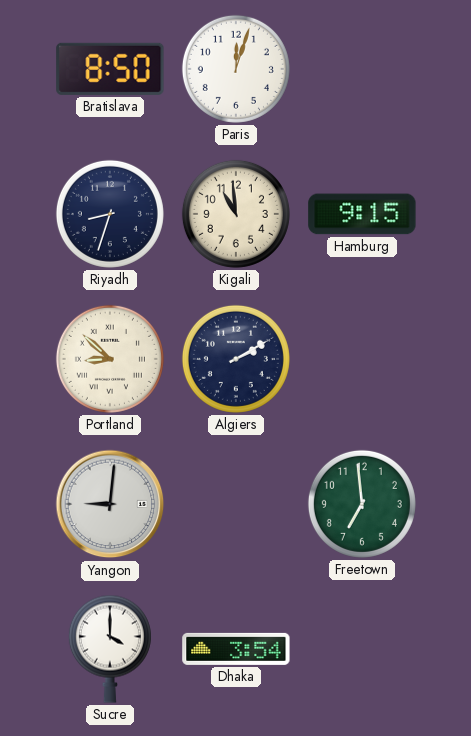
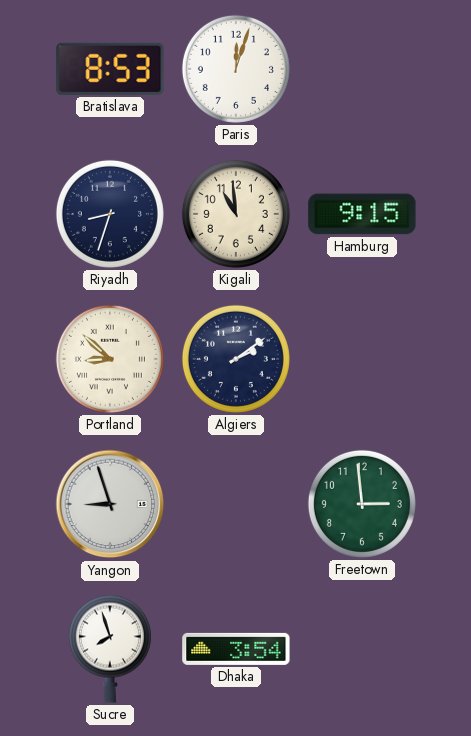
Bratislava: 8:50 -> 8:53 (110, 69)
Algiers: 2:10 -> 2:09 (236, 359)
Yangon: 9:01 -> 8:57 (110, 504)
Freetown: 6:59 -> 2:59 (362, 504)
Sucre: 4:00 -> 7:57 (110, 649)
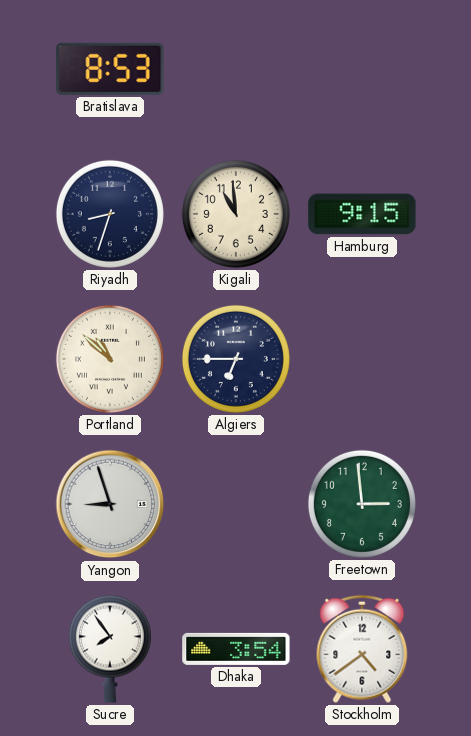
Paris: 12:03 -> none (236, 69)
Portland: 8:52 -> 10:52 (110, 359)
Algiers: 2:09 -> 6:45 (236, 359)
Sucre: 7:57 -> 7:54 (110, 649)
Stockholm: none -> 4:39 (362, 649)
